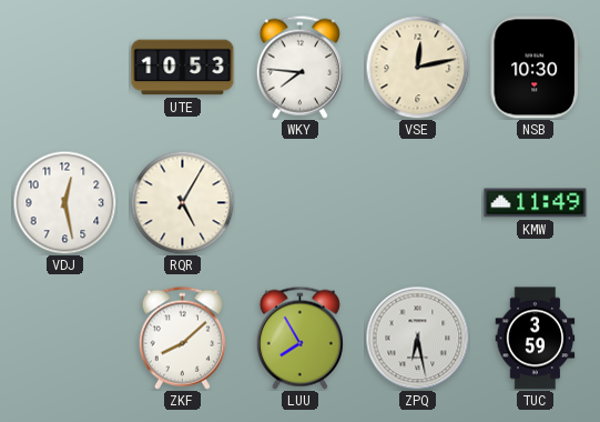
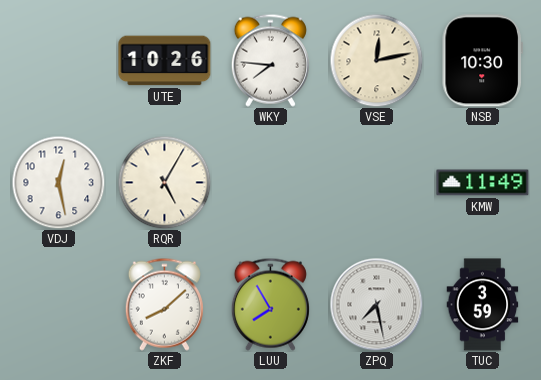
UTE: 10:53 -> 10:26 (165, 61)
ZPQ: 6:28 -> 7:28 (376, 304)
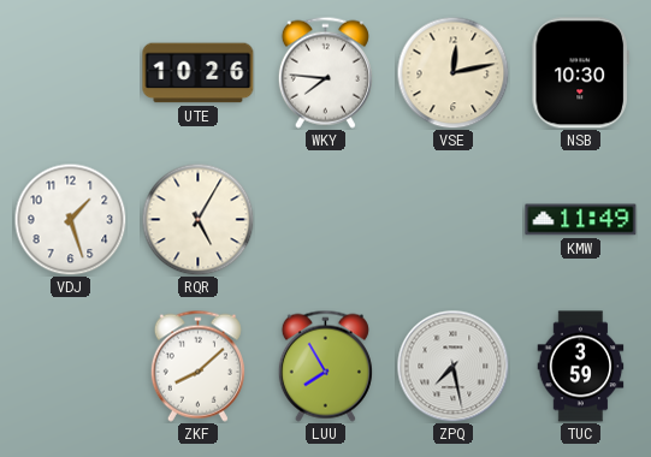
VDJ: 12:28 -> 1:27 (70, 219)
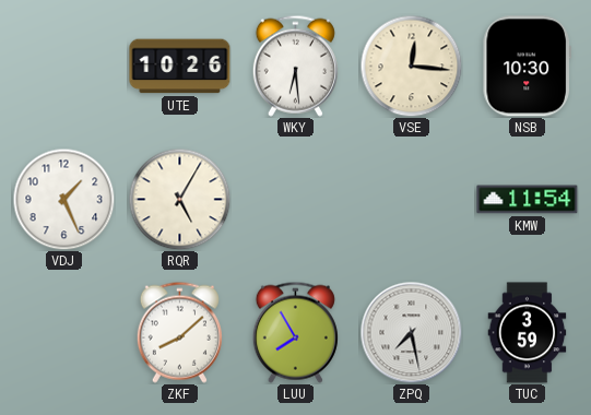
WKY: 7:46 -> 6:29 (295, 66)
VSE: 12:13 -> 12:16 (411, 66)
VDJ: 1:27 -> 1:26 (63, 199)
KMW: 11:49 -> 11:54 (528, 200)
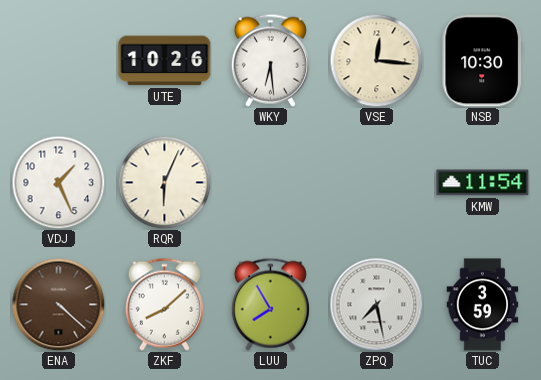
RQR: 5:05 -> 6:04 (164, 182)
ENA: none -> 4:22 (58, 304)
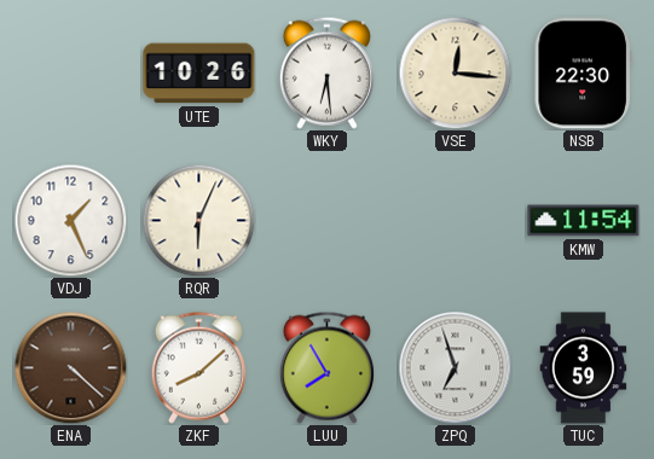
NSB: 10:30 -> 22:30 (583, 74)
ZPQ: 7:28 -> 6:57 (455, 367)
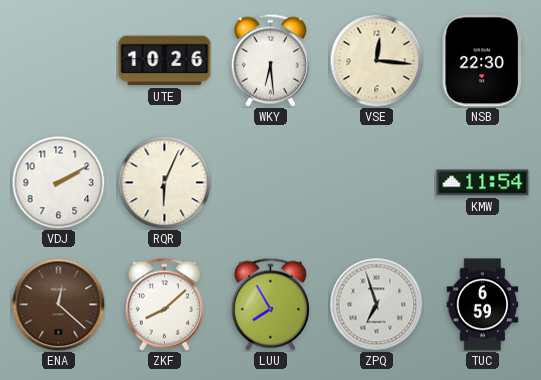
VDJ: 1:26 -> 2:10 (58, 182)
ENA: 4:22 -> 12:22 (58, 304)
TUC: 3:59 -> 6:59 (483, 305)
